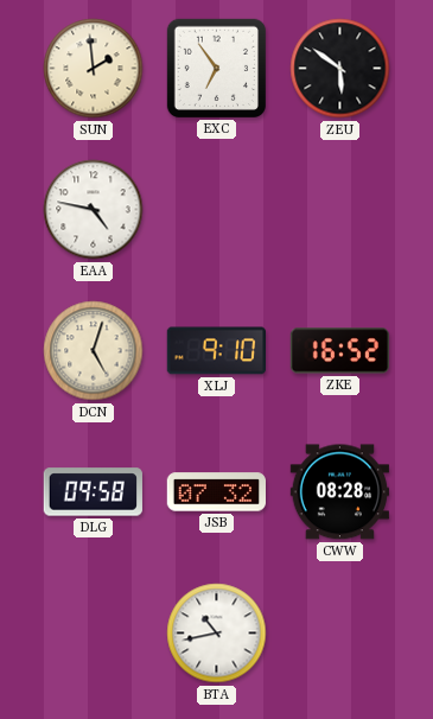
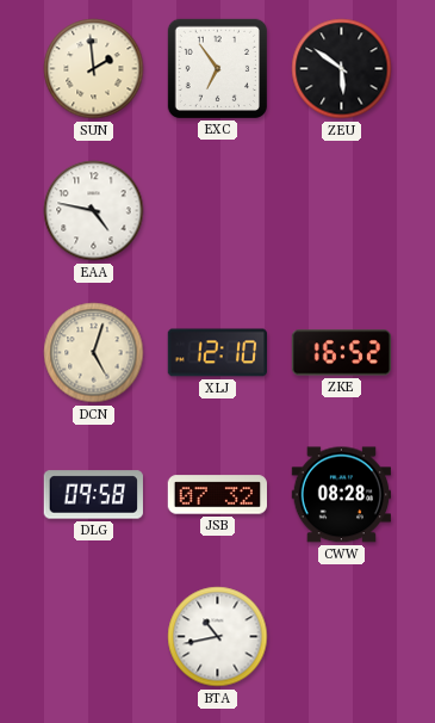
XLJ: 9:10 -> 12:10 (217, 353)
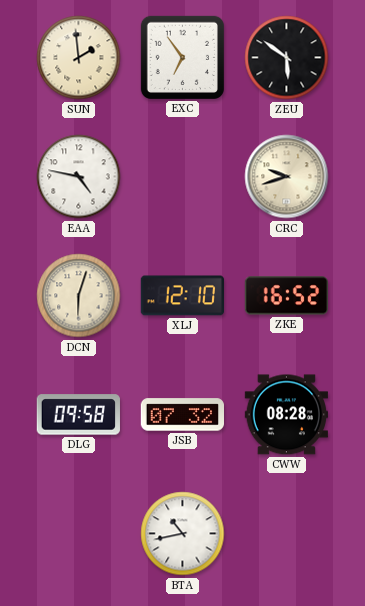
CRC: none -> 9:42 (287, 177)
DCN: 5:03 -> 6:03 (79, 296)
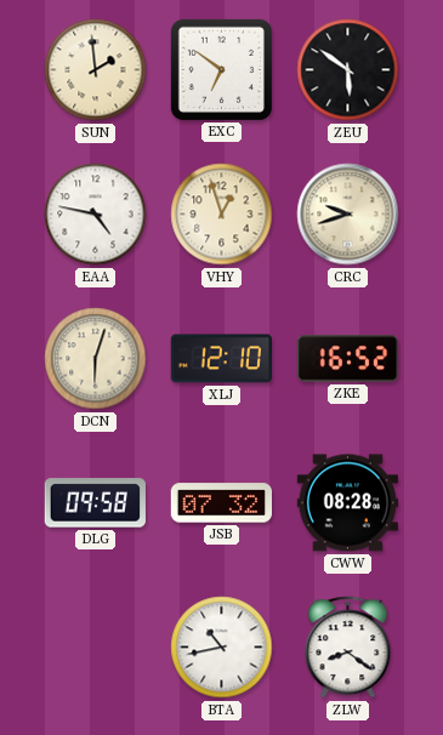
EXC: 6:54 -> 6:51 (221, 69)
VHY: none -> 12:57 (222, 215)
ZLW: none -> 8:21 (348, 648)
